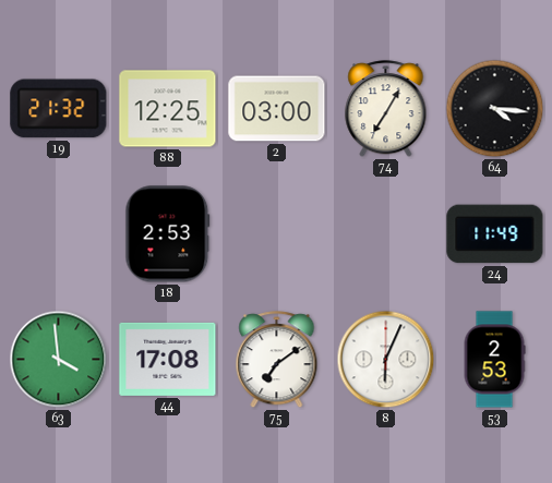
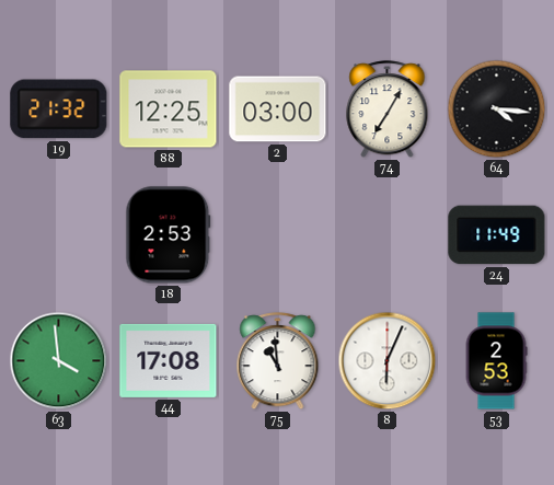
75: 7:09 -> 10:59 (278, 361)
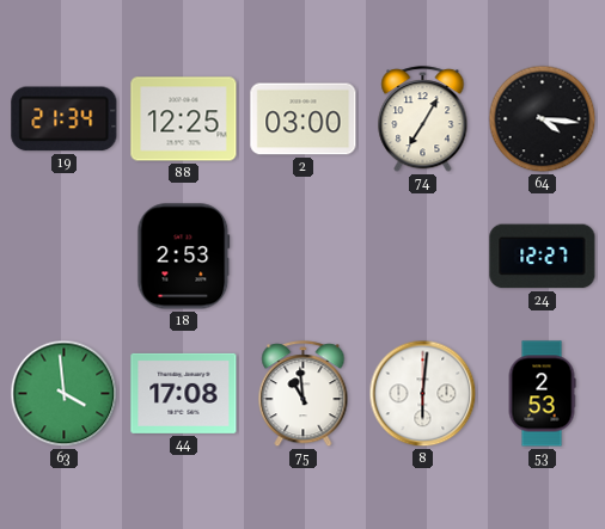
19: 21:32 -> 21:34 (65, 119)
24: 11:49 -> 12:27 (543, 257)
8: 6:04 -> 6:01 (423, 394)
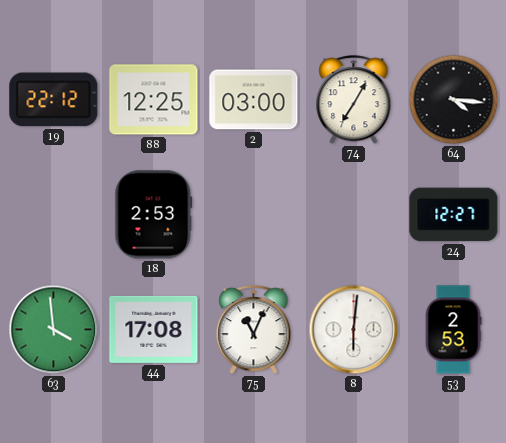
19: 21:34 -> 22:12 (54, 100)
75: 10:59 -> 11:04 (254, 330)
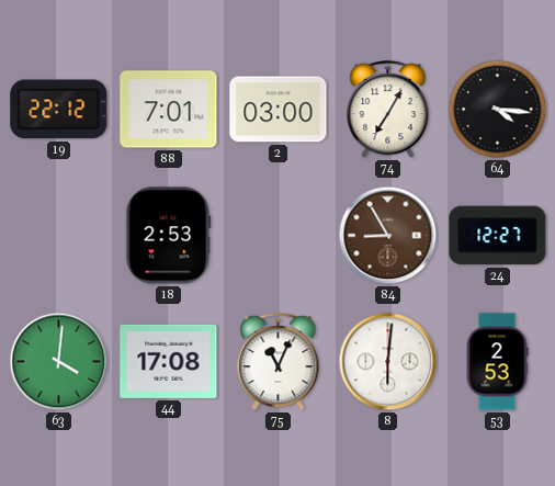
88: 12:25 -> 7:01 (169, 110)
84: none -> 8:55 (388, 236)
63: 3:59 -> 4:01 (59, 362)
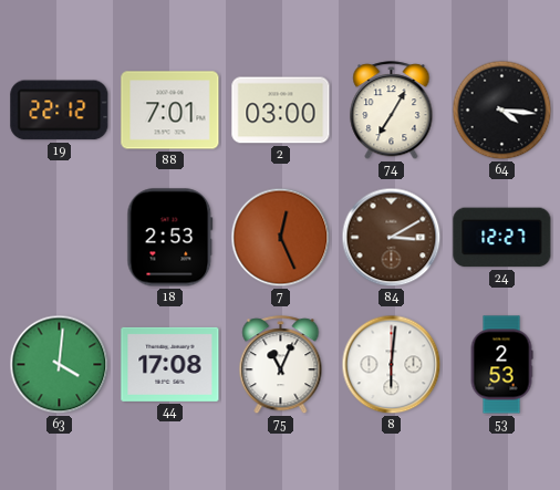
7: none -> 12:26 (281, 238)
84: 8:55 -> 3:10 (392, 238)
